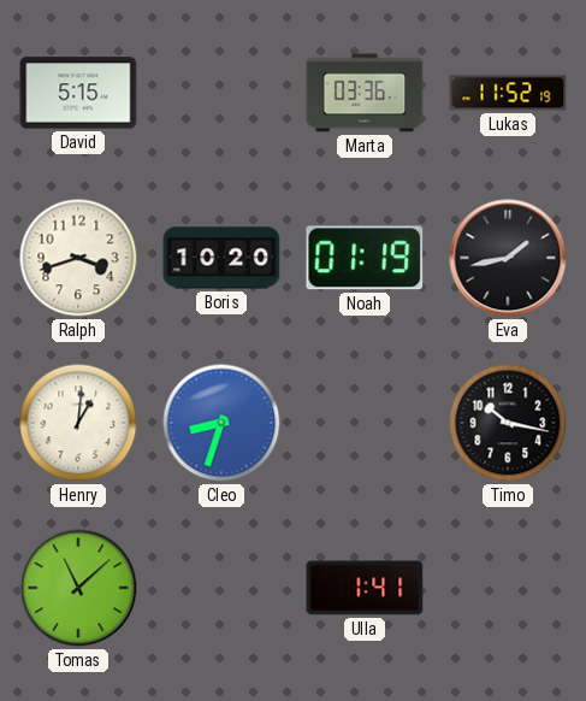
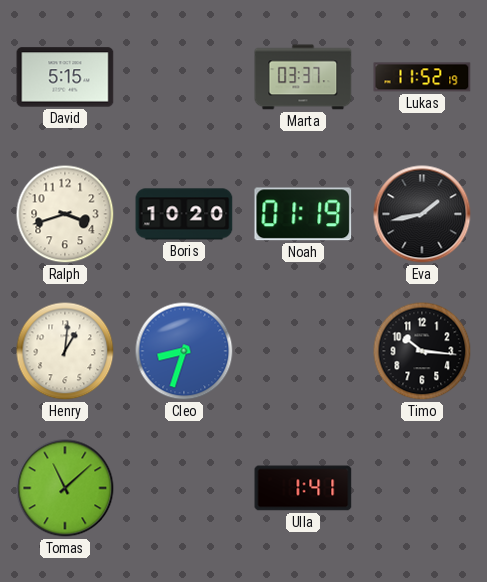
Marta: 03:36 -> 03:37 (303, 77)
Timo: 10:17 -> 10:16 (422, 351)
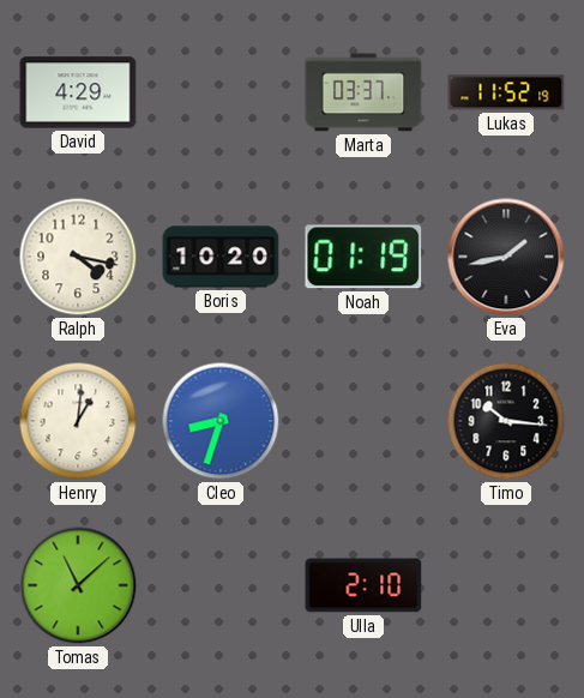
David: 5:15 -> 4:29 (78, 92)
Ralph: 3:42 -> 4:17 (78, 257)
Ulla: 1:41 -> 2:10 (363, 585)
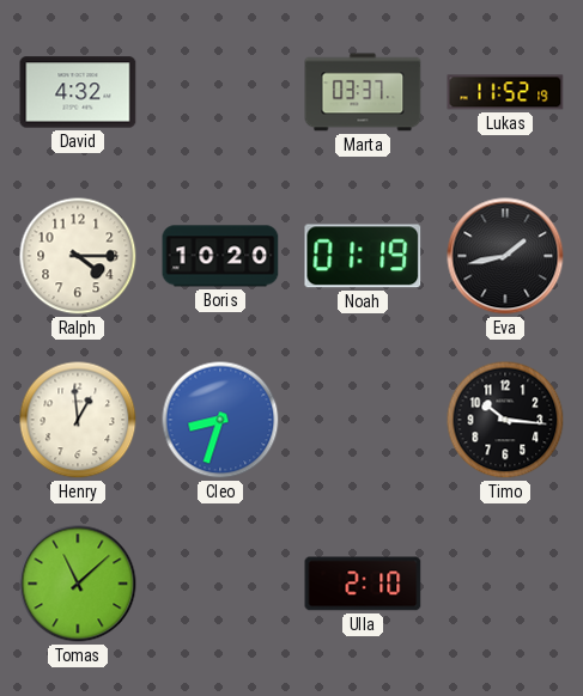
David: 4:29 -> 4:32 (78, 92)
Ralph: 4:17 -> 4:15 (78, 256)
Henry: 1:01 -> 12:59 (78, 420)
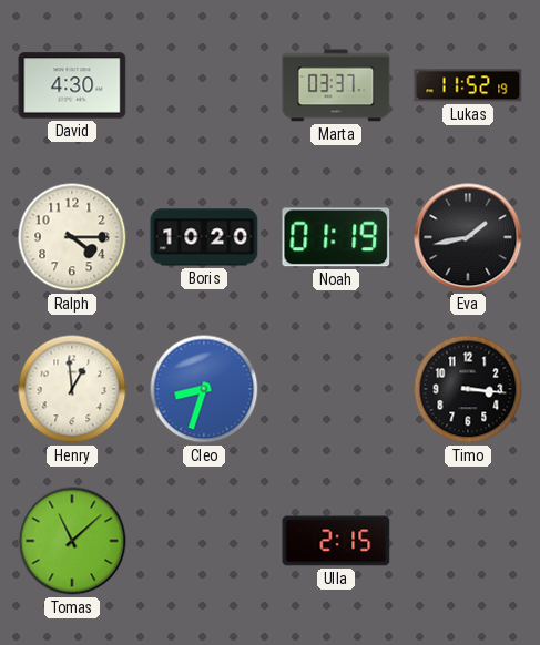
David: 4:32 -> 4:30 (72, 85)
Timo: 10:16 -> 3:16 (468, 389)
Ulla: 2:10 -> 2:15 (336, 541)
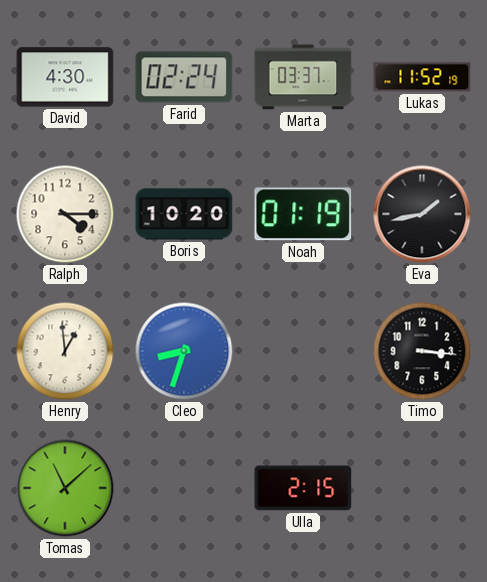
Farid: none -> 02:24 (184, 77)
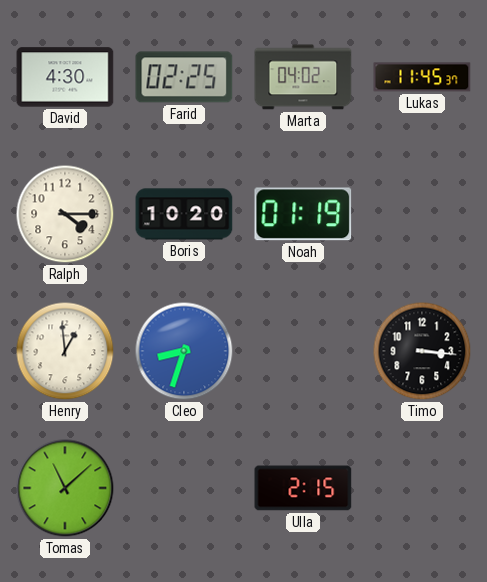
Farid: 02:24 -> 02:25 (184, 77)
Marta: 03:37 -> 04:02 (303, 77)
Lukas: 11:52 -> 11:45 (422, 77)
Eva: 1:43 -> none (422, 214)
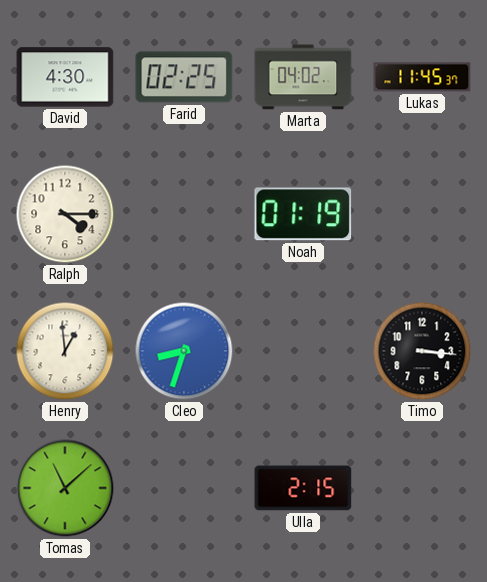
Boris: 10:20 -> none (184, 214)
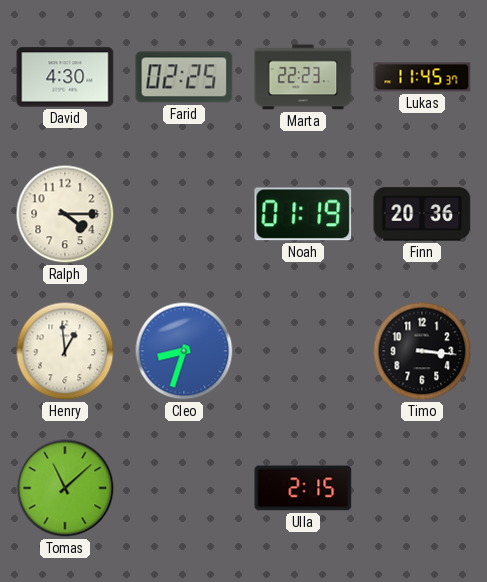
Marta: 04:02 -> 22:23 (303, 77)
Finn: none -> 20:36 (422, 214)
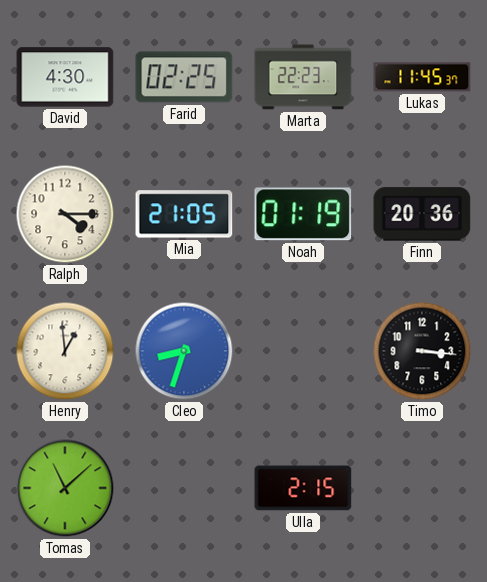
Mia: none -> 21:05 (184, 214)
